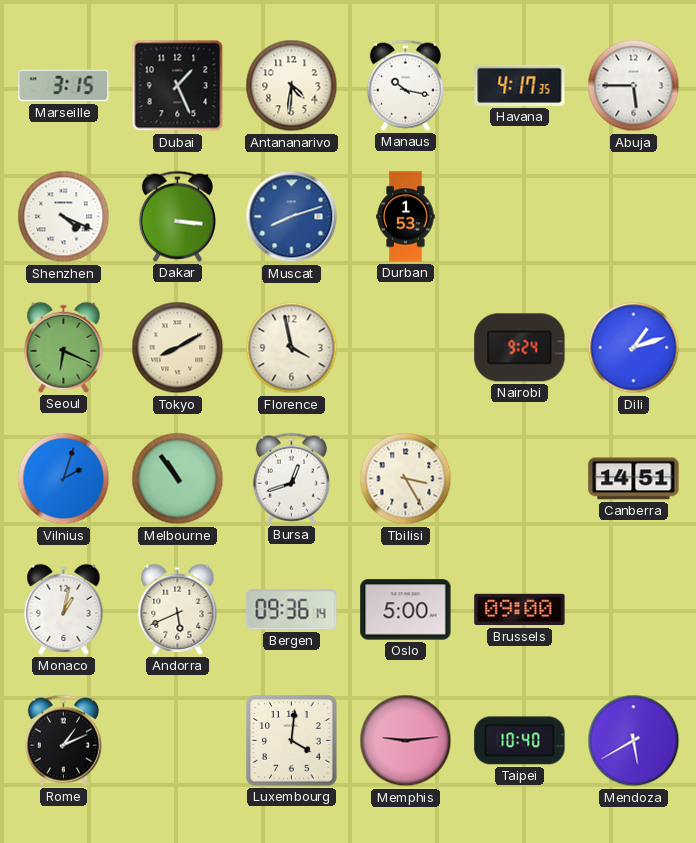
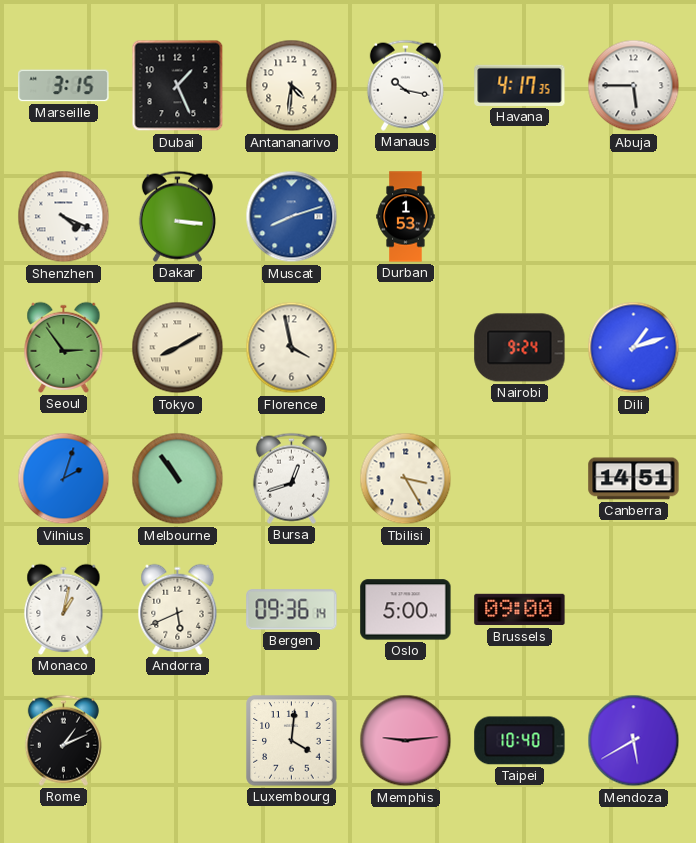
Seoul: 6:19 -> 2:54 (64, 347)
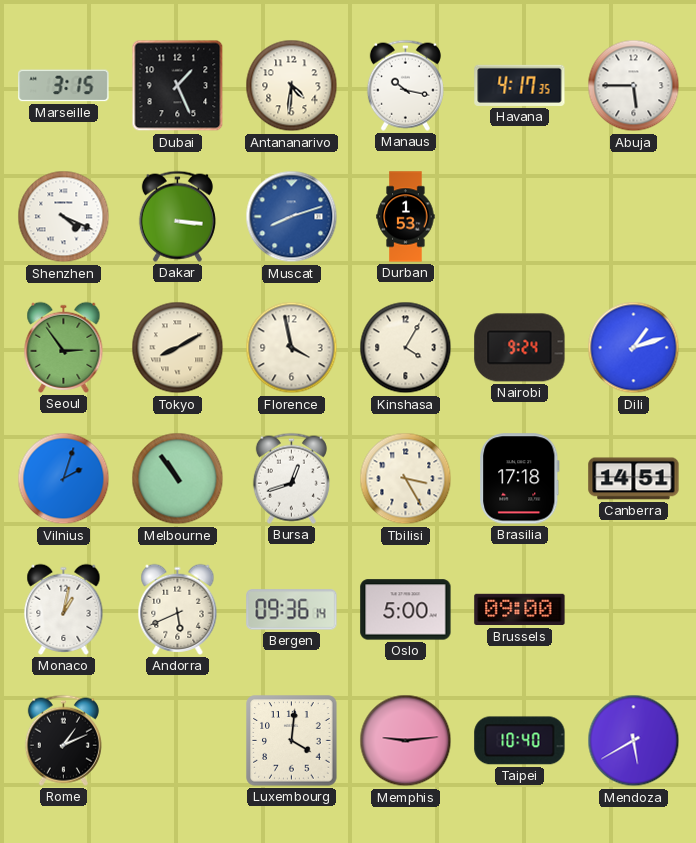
Kinshasa: none -> 4:05 (406, 348)
Brasilia: none -> 17:18 (520, 479)
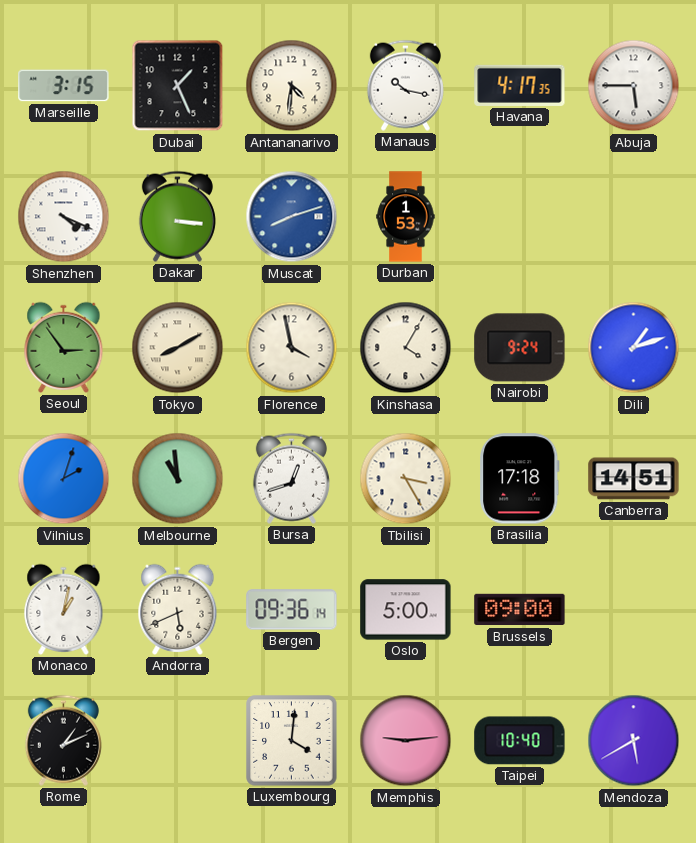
Melbourne: 10:54 -> 10:59 (178, 479)
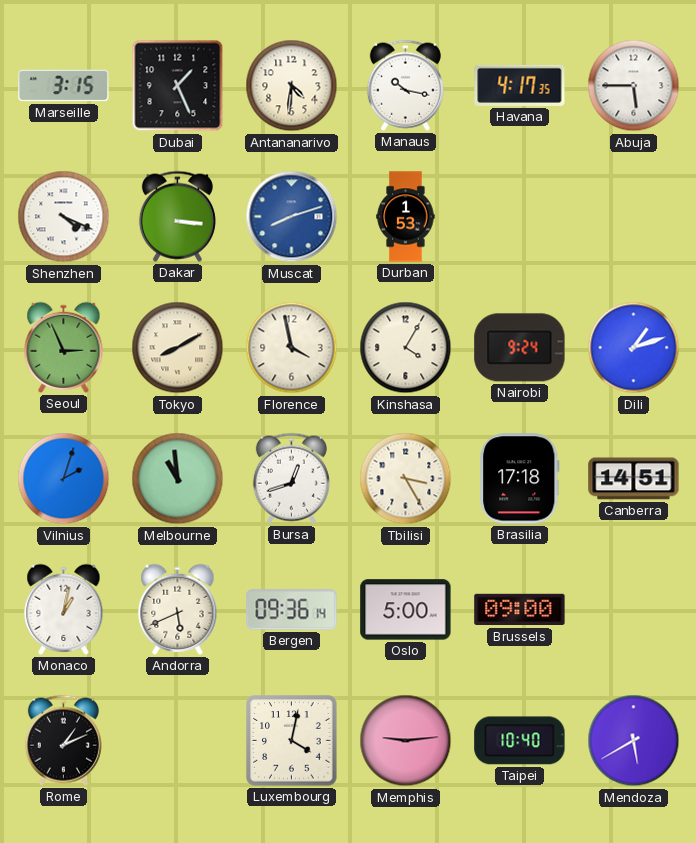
Seoul: 2:54 -> 2:56 (64, 347)
Luxembourg: 4:01 -> 4:02 (292, 741)
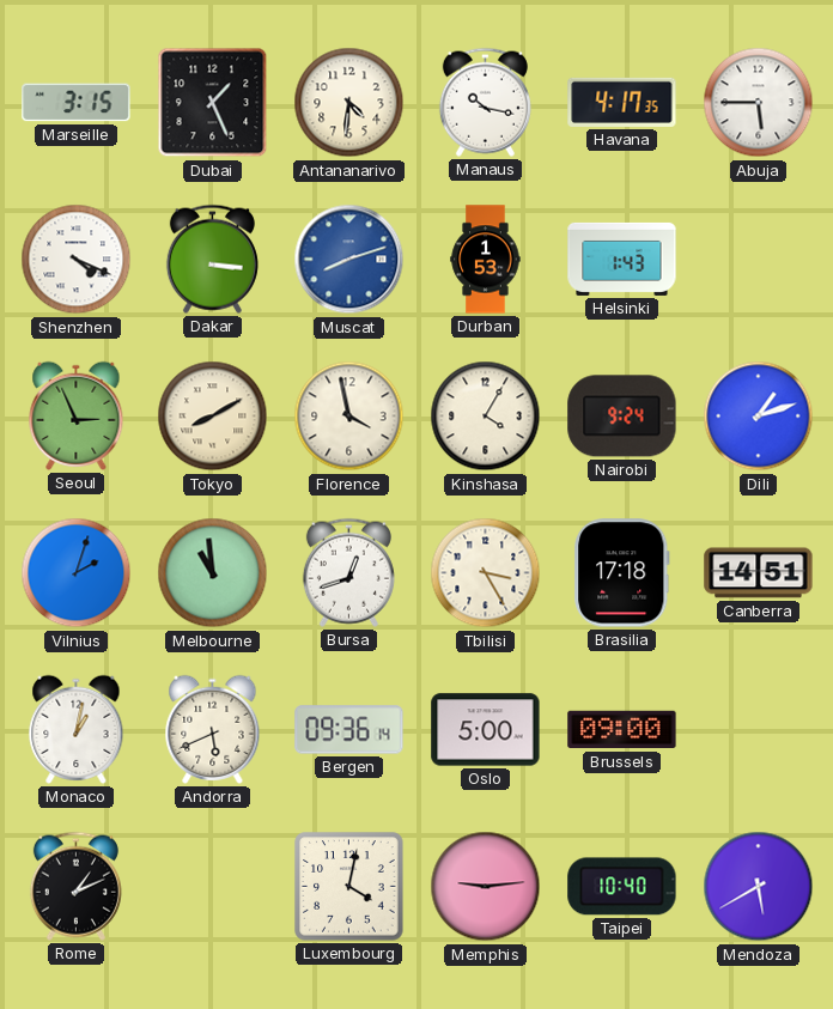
Helsinki: none -> 1:43 (622, 259)
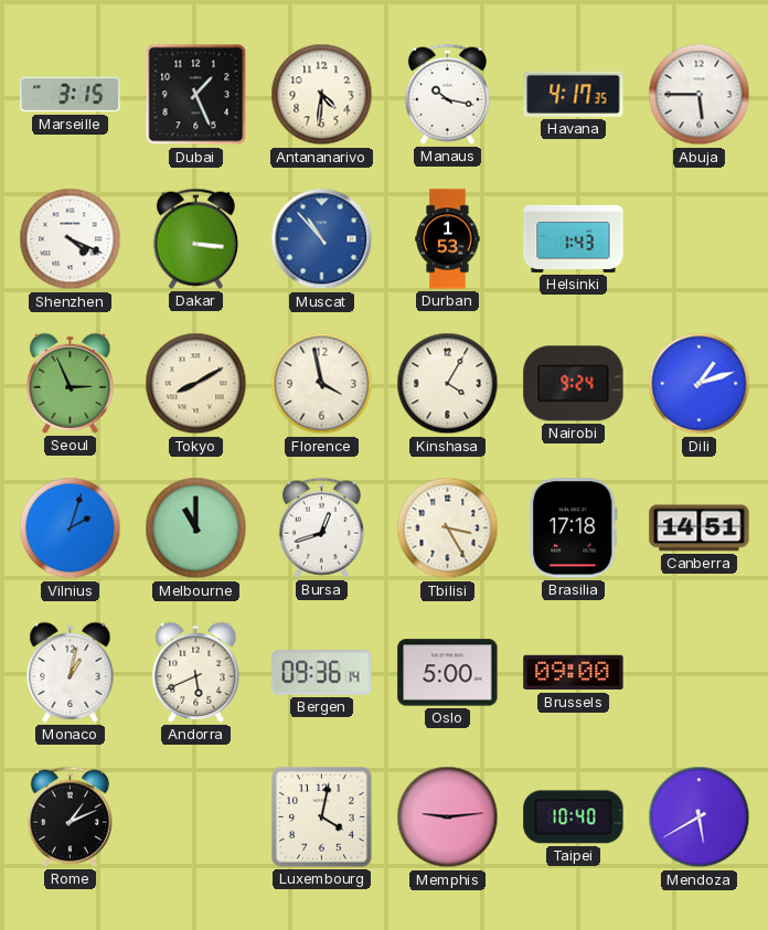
Muscat: 8:12 -> 10:53 (322, 239)
Melbourne: 10:59 -> 11:00 (196, 528)
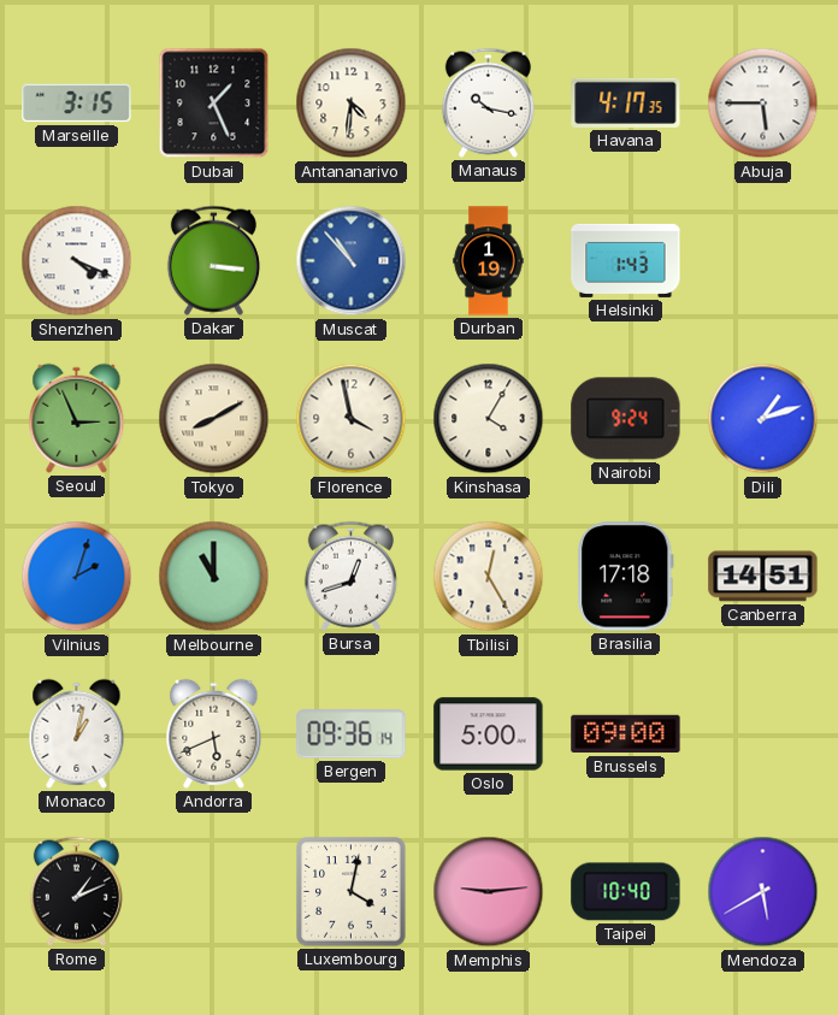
Durban: 1:53 -> 1:19 (489, 261)
Tbilisi: 3:25 -> 12:25 (489, 577)
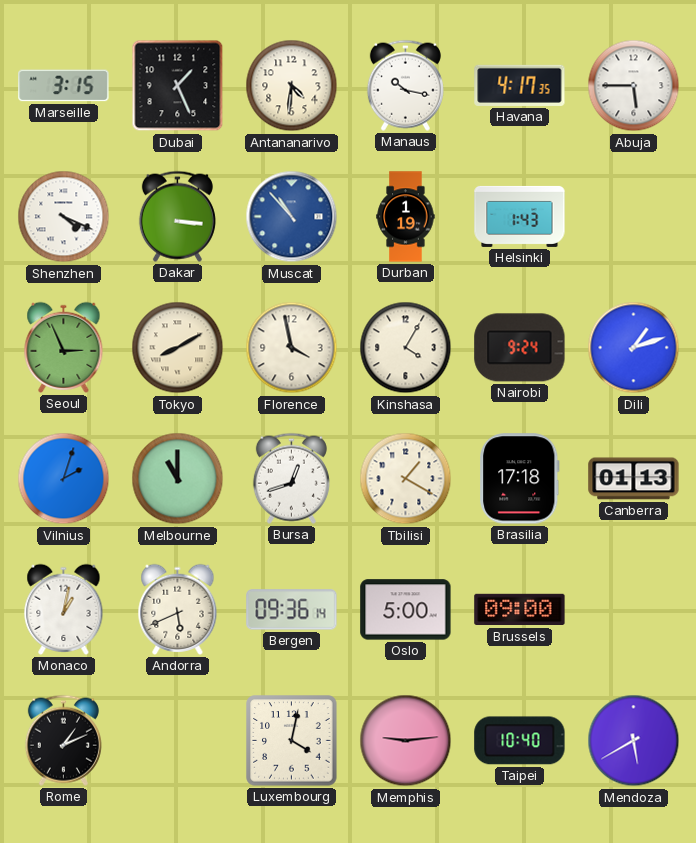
Tbilisi: 12:25 -> 1:20 (406, 479)
Canberra: 14:51 -> 01:13 (634, 479)
